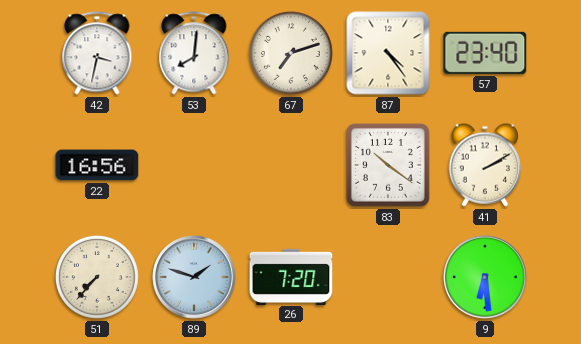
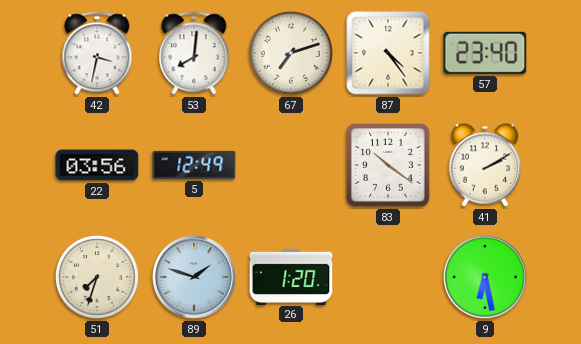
22: 16:56 -> 03:56 (97, 165)
5: none -> 12:49 (194, 165)
51: 7:37 -> 7:33 (97, 277)
26: 7:20 -> 1:20 (291, 276)
9: 6:29 -> 6:28 (485, 277)
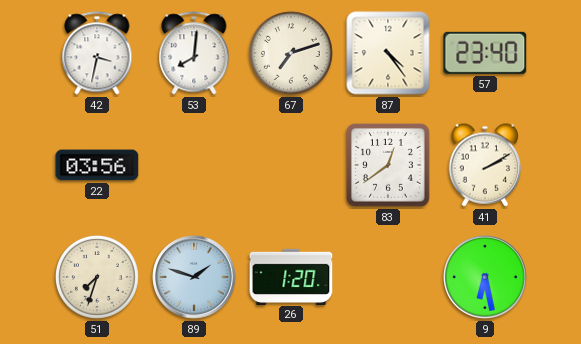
5: 12:49 -> none (194, 165)
83: 10:21 -> 12:39 (389, 166)
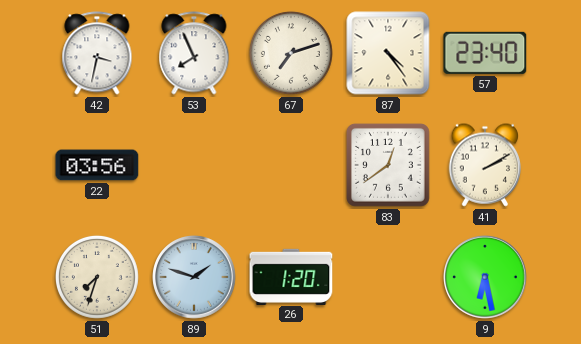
53: 8:01 -> 7:56 (194, 53)
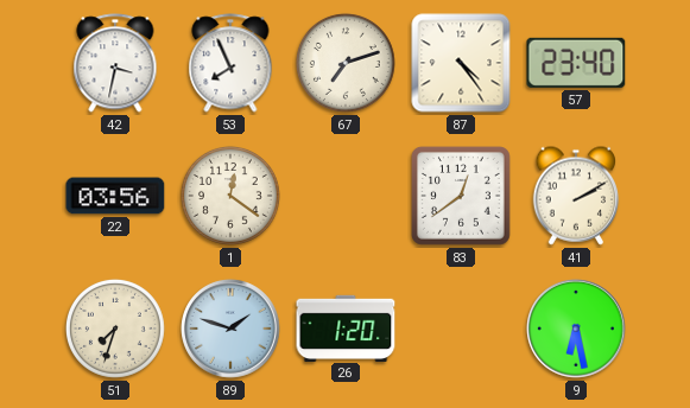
1: none -> 12:21 (230, 196)
